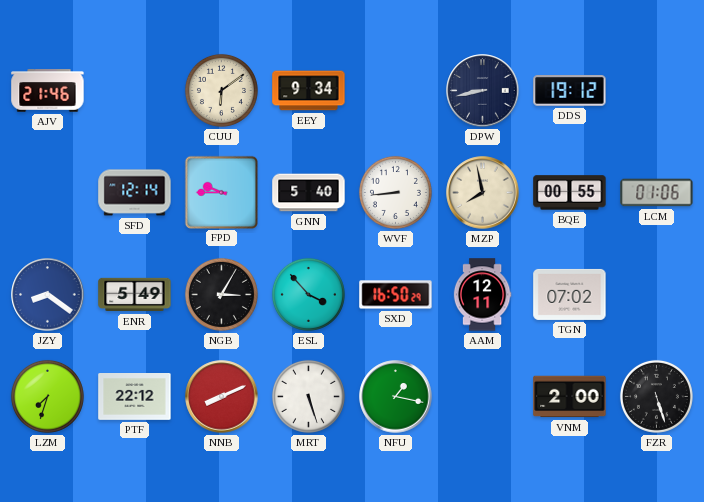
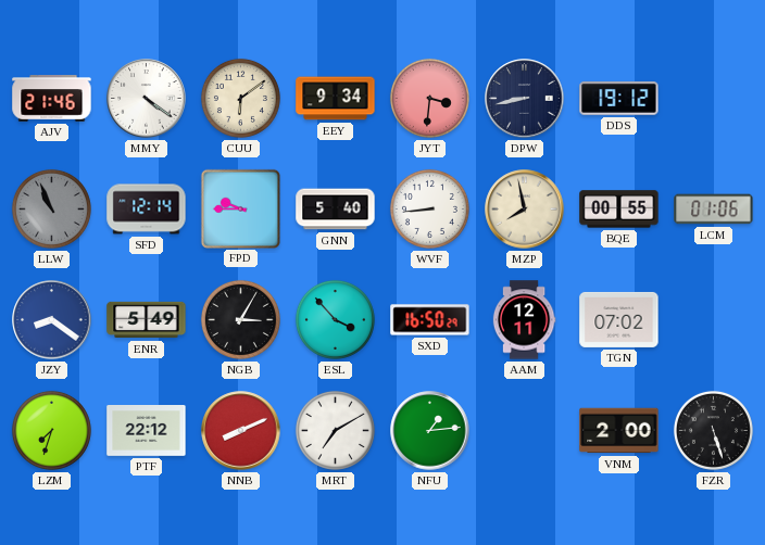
MMY: none -> 4:21 (147, 99)
JYT: none -> 3:31 (429, 98)
LLW: none -> 10:56 (51, 208)
MRT: 5:27 -> 7:10 (335, 430)
NFU: 1:17 -> 1:14 (430, 431)
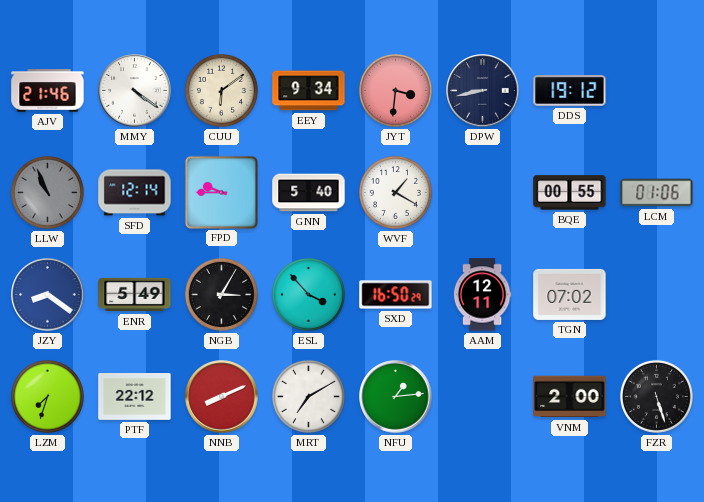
WVF: 8:44 -> 1:20 (395, 192)
MZP: 7:58 -> none (525, 210)
